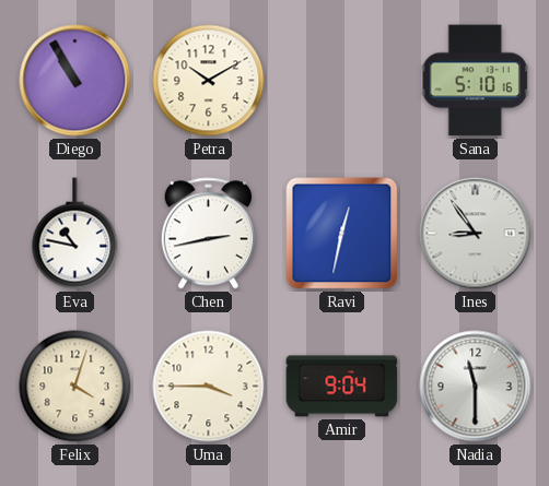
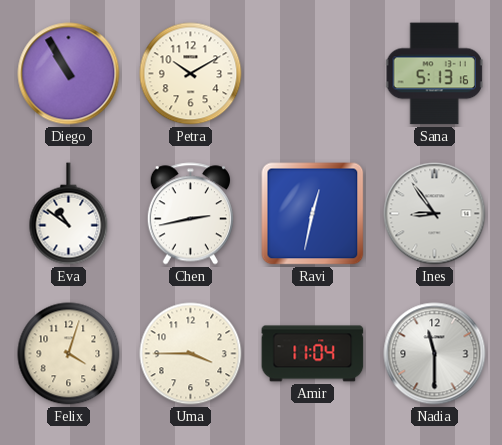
Sana: 5:10 -> 5:13 (434, 74)
Eva: 10:47 -> 10:51 (69, 214)
Amir: 9:04 -> 11:04 (313, 354)
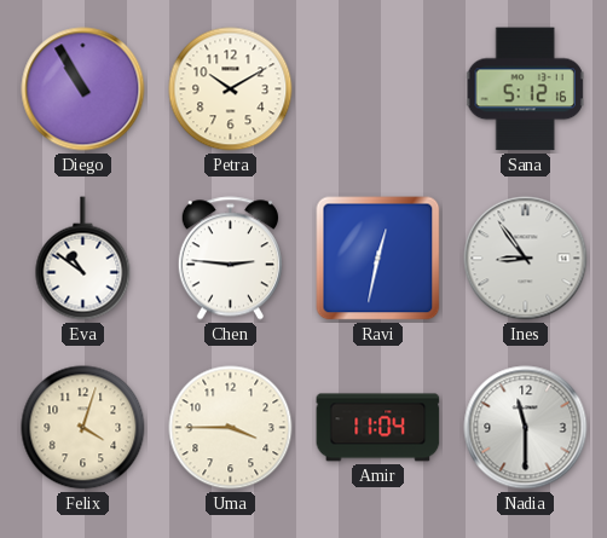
Sana: 5:13 -> 5:12 (525, 89)
Chen: 2:43 -> 2:46 (230, 259)
